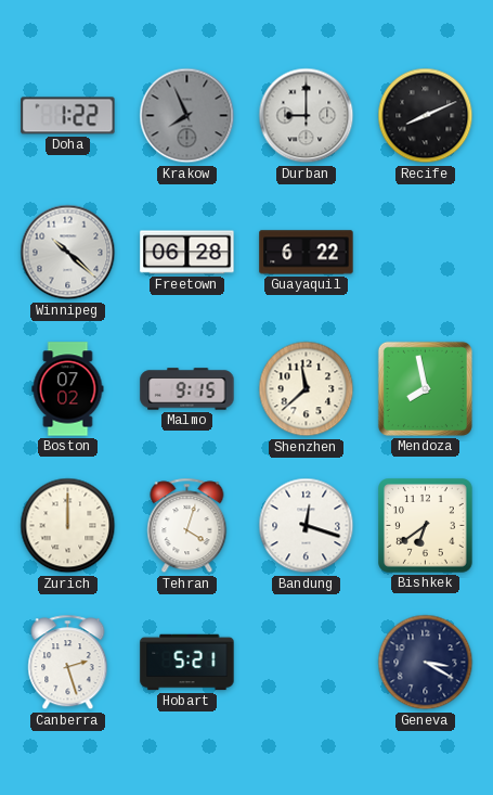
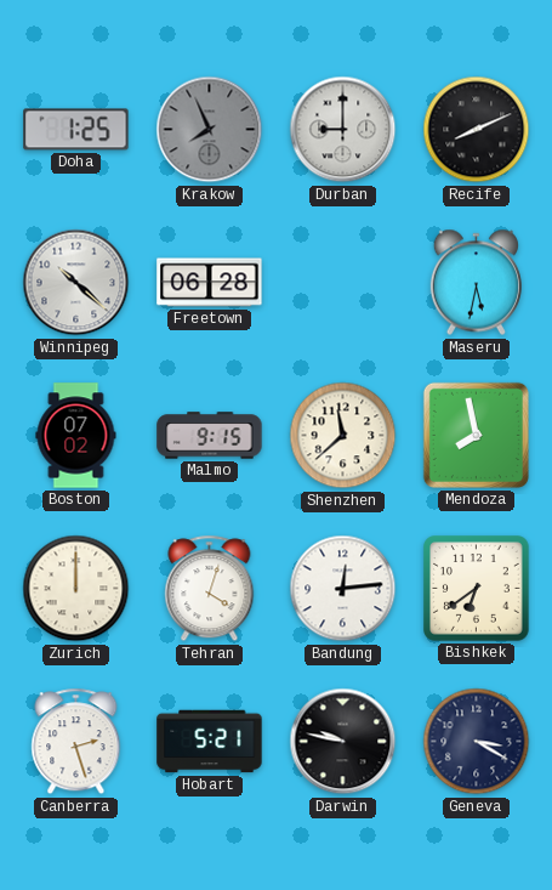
Doha: 1:22 -> 1:25 (76, 130)
Guayaquil: 6:22 -> none (307, 253)
Maseru: none -> 5:32 (476, 283)
Bandung: 12:18 -> 12:14 (343, 589)
Darwin: none -> 9:47 (343, 742)
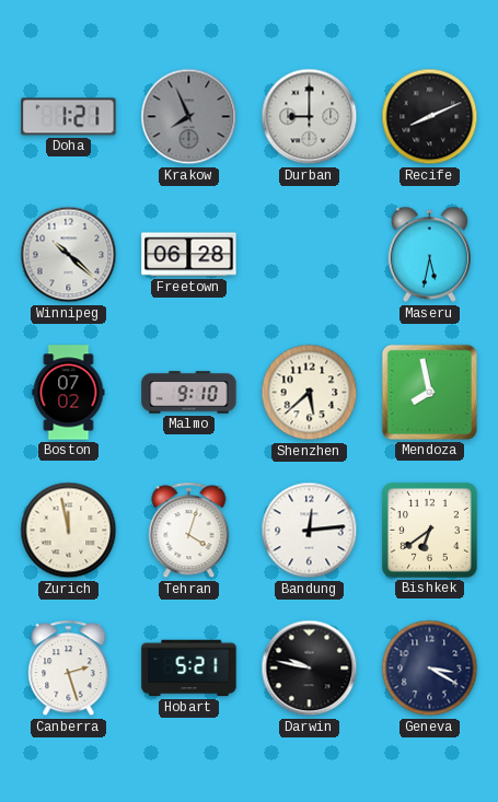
Doha: 1:25 -> 1:21 (69, 117)
Malmo: 9:15 -> 9:10 (189, 393)
Shenzhen: 11:38 -> 5:38 (310, 393)
Zurich: 12:00 -> 11:58 (69, 531)
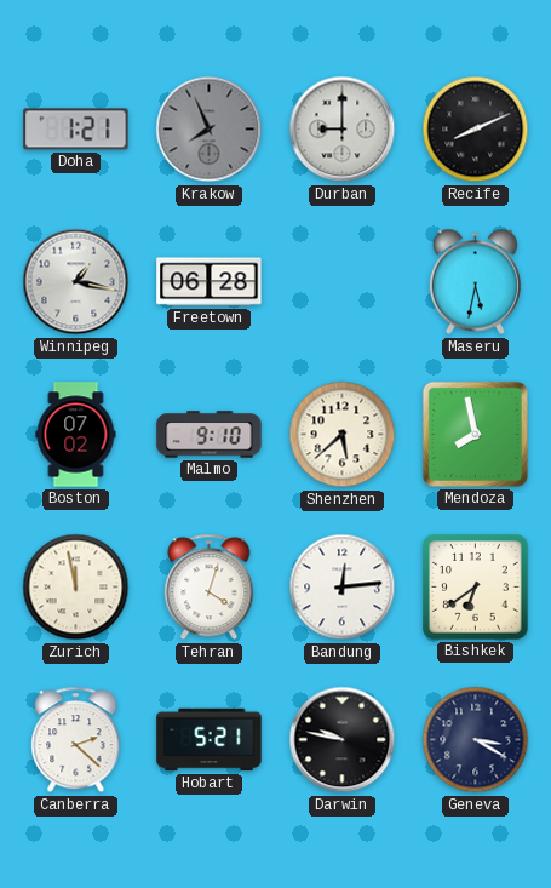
Winnipeg: 10:22 -> 1:17 (76, 282)
Canberra: 2:27 -> 2:22 (76, 740)
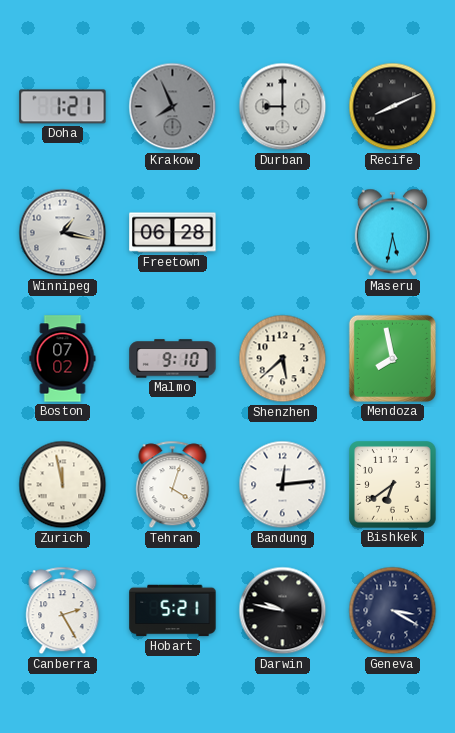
Canberra: 2:22 -> 2:25 (63, 611)
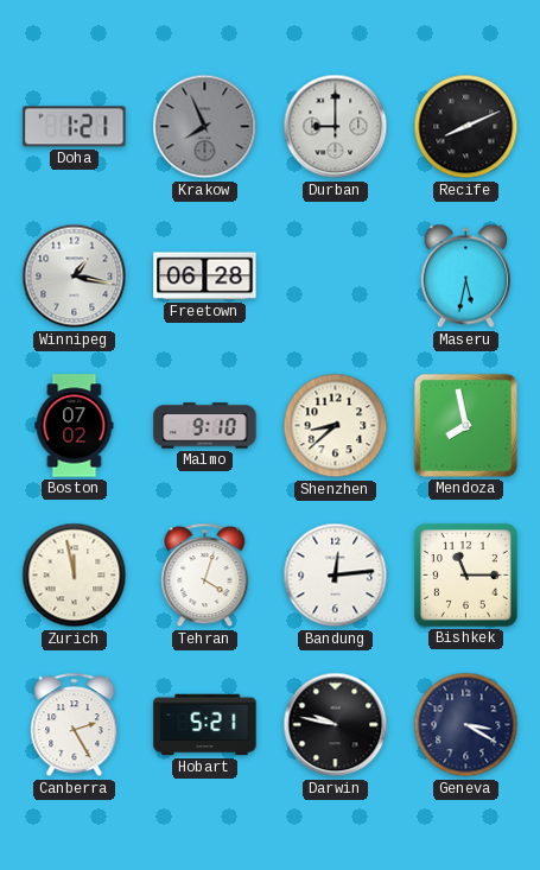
Shenzhen: 5:38 -> 8:38 (336, 426)
Bishkek: 6:39 -> 11:15 (466, 576)
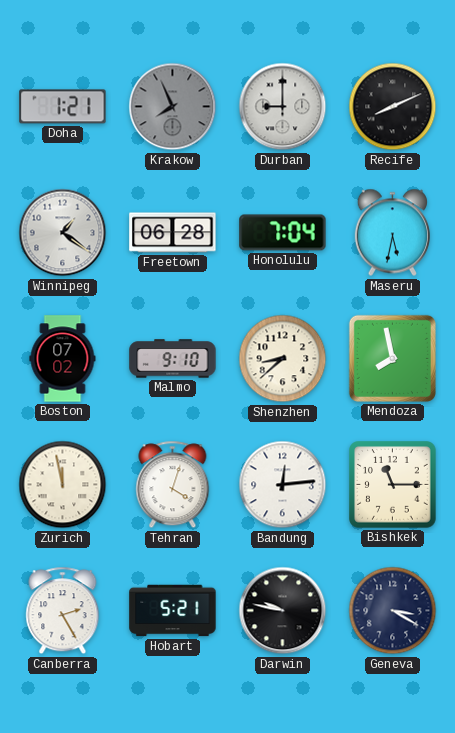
Winnipeg: 1:17 -> 1:21 (63, 233)
Honolulu: none -> 7:04 (283, 233)
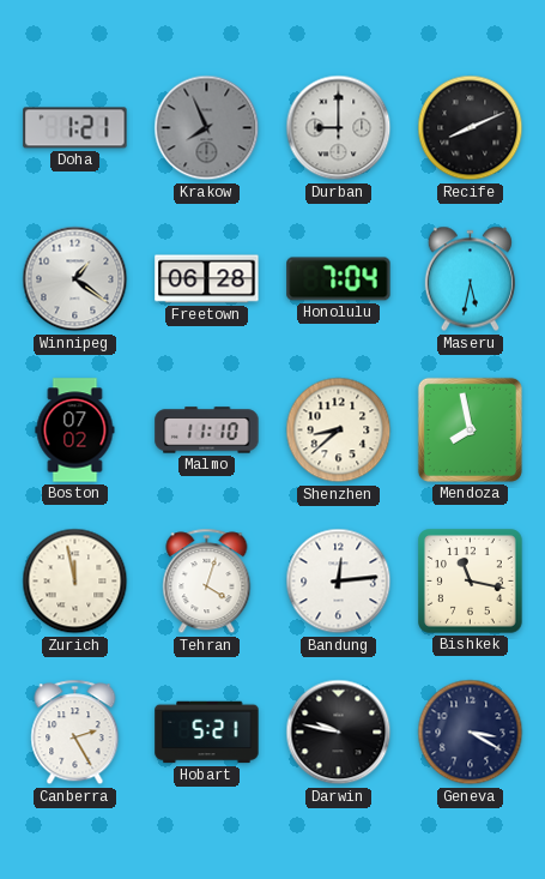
Malmo: 9:10 -> 11:10 (207, 431)
Bishkek: 11:15 -> 11:17 (471, 582)
